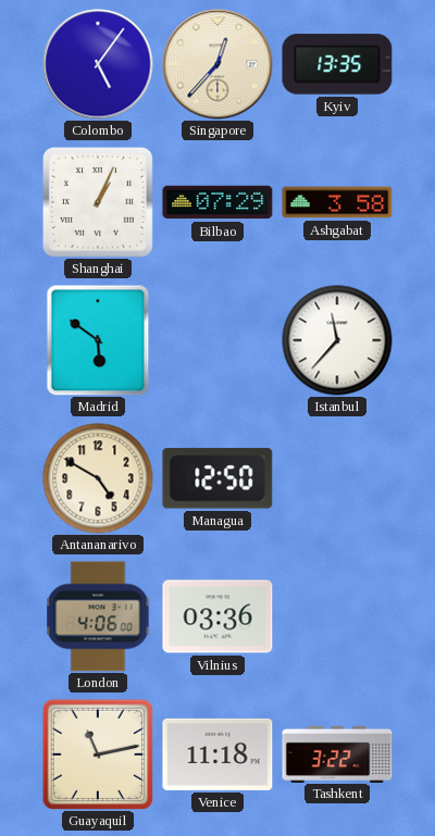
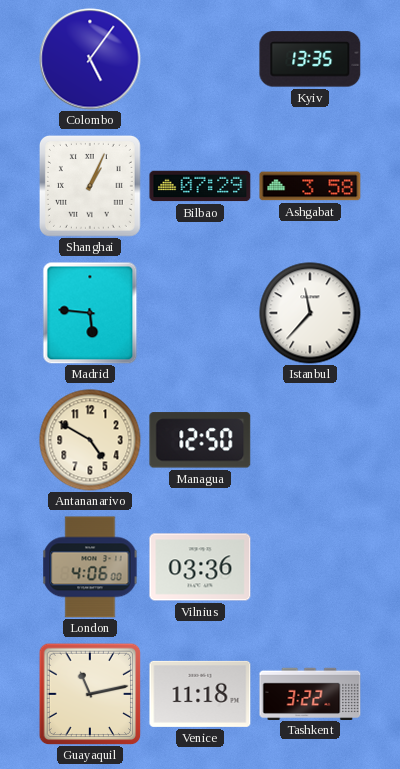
Singapore: 12:37 -> none (217, 64)
Madrid: 5:51 -> 5:46 (90, 313)
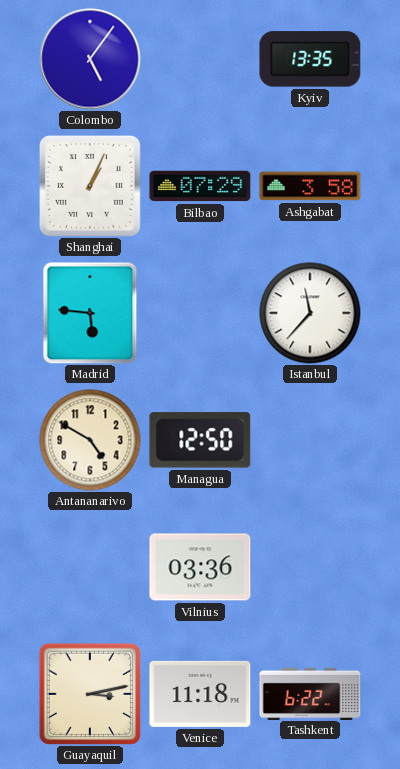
London: 4:06 -> none (90, 567)
Guayaquil: 11:13 -> 3:13 (90, 694)
Tashkent: 3:22 -> 6:22 (310, 693)
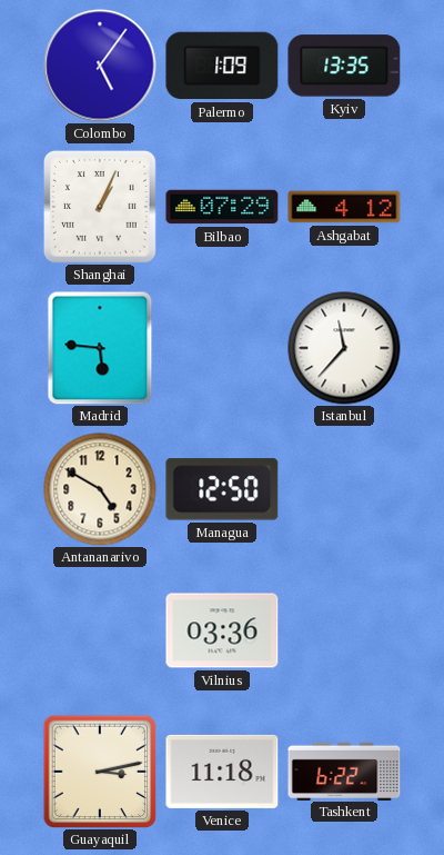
Palermo: none -> 1:09 (222, 66)
Ashgabat: 3:58 -> 4:12 (344, 207)
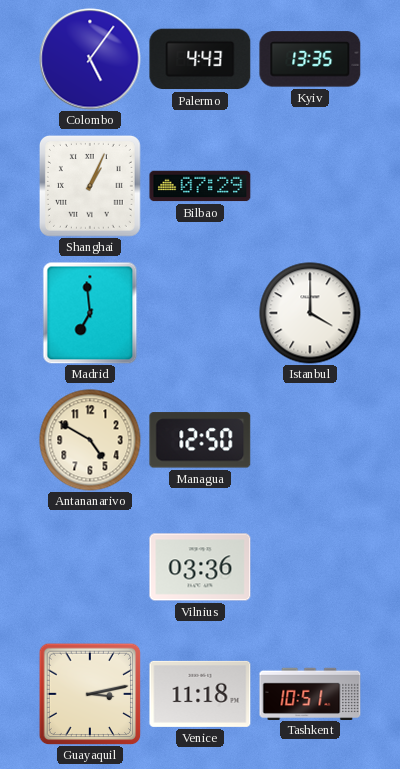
Palermo: 1:09 -> 4:43 (200, 59)
Ashgabat: 4:12 -> none (344, 207)
Madrid: 5:46 -> 6:59 (90, 313)
Istanbul: 11:37 -> 4:00 (310, 313)
Tashkent: 6:22 -> 10:51 (310, 693)
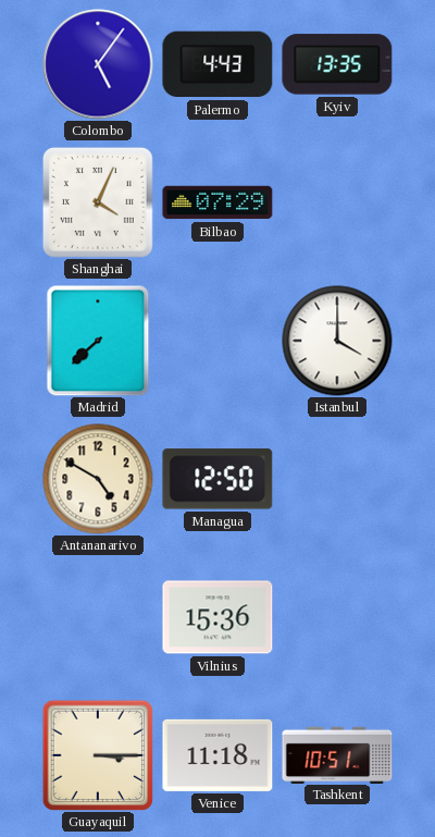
Shanghai: 1:04 -> 4:04 (98, 202)
Madrid: 6:59 -> 7:38 (98, 341)
Vilnius: 03:36 -> 15:36 (217, 617)
Guayaquil: 3:13 -> 3:15 (98, 755)
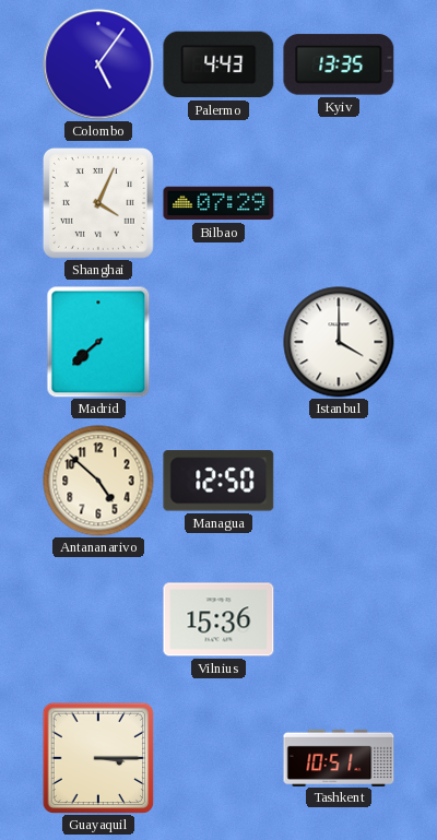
Antananarivo: 4:50 -> 4:52 (98, 481)
Venice: 11:18 -> none (217, 755)
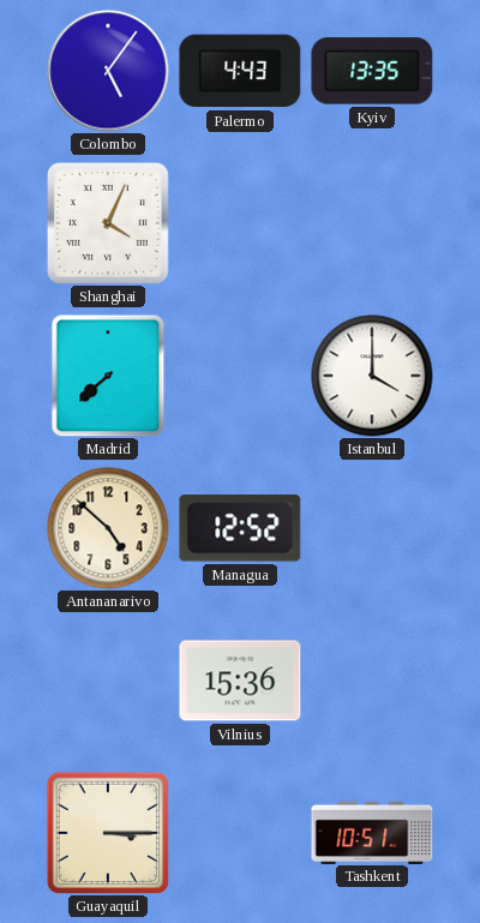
Bilbao: 07:29 -> none (218, 203)
Managua: 12:50 -> 12:52 (240, 528)
